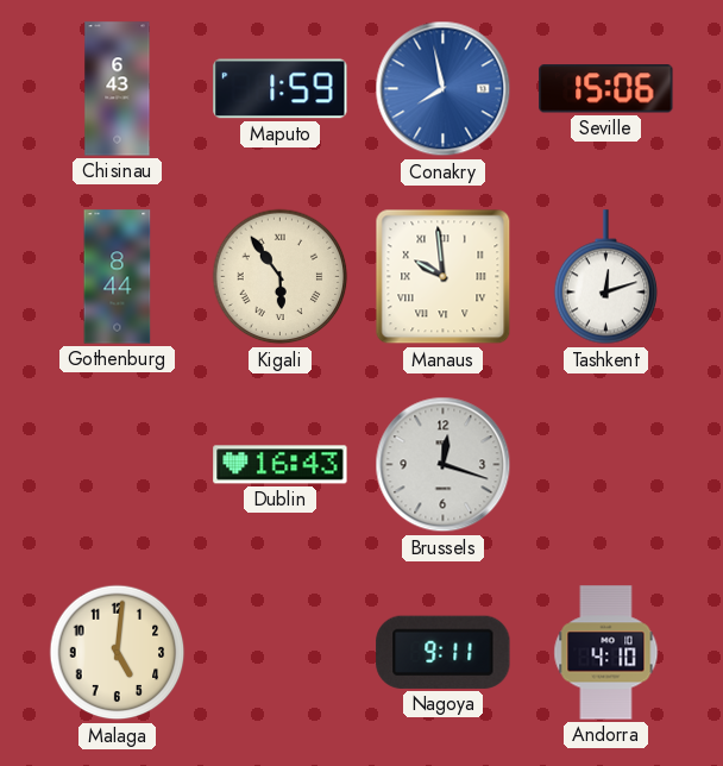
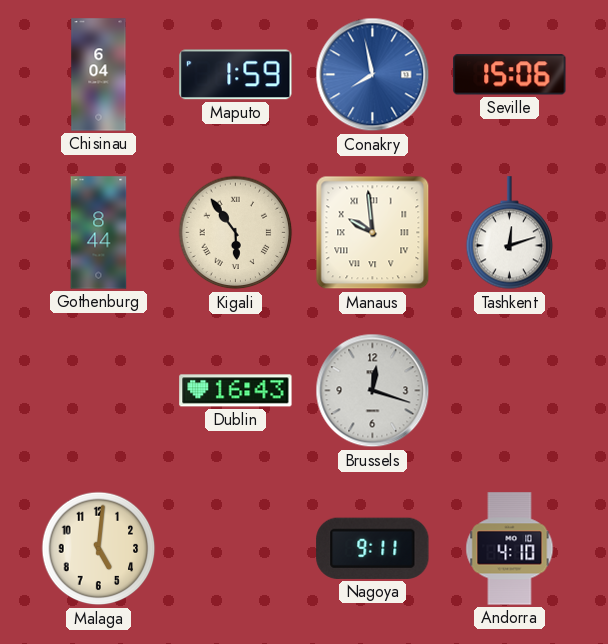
Chisinau: 6:43 -> 6:04 (99, 75)
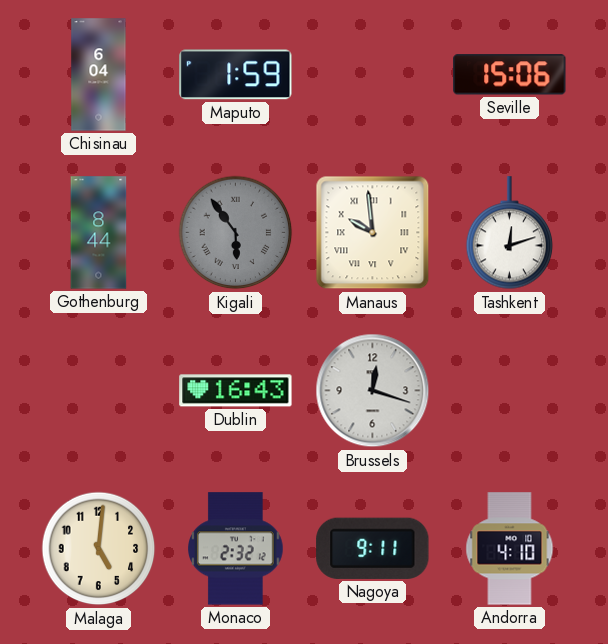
Conakry: 7:58 -> none (373, 75)
Kigali dial: cream -> grey (236, 233)
Monaco: none -> 2:32 (236, 549)
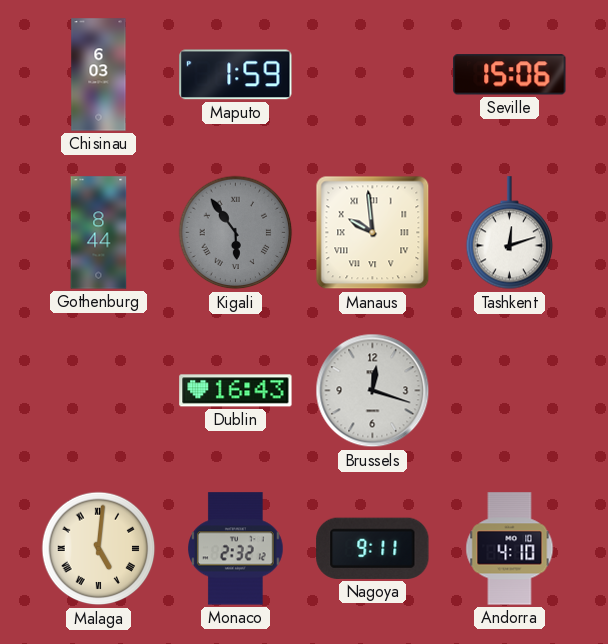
Chisinau: 6:04 -> 6:03 (99, 75)
Malaga numerals: Arabic -> Roman (99, 549)
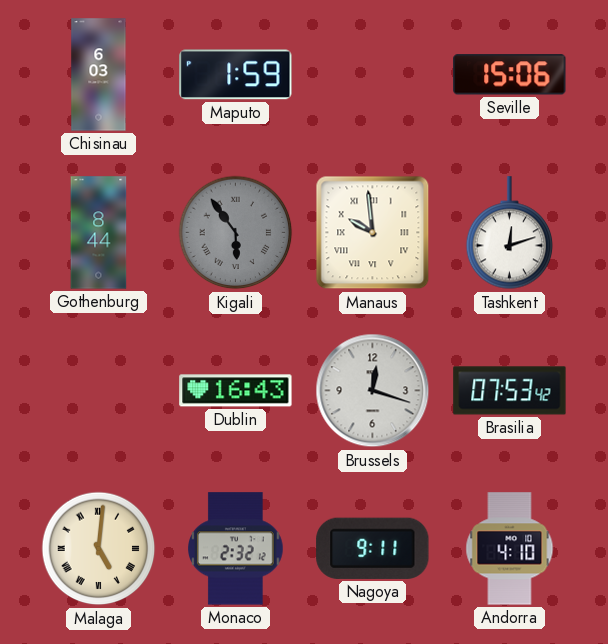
Brasilia: none -> 07:53 (510, 391)
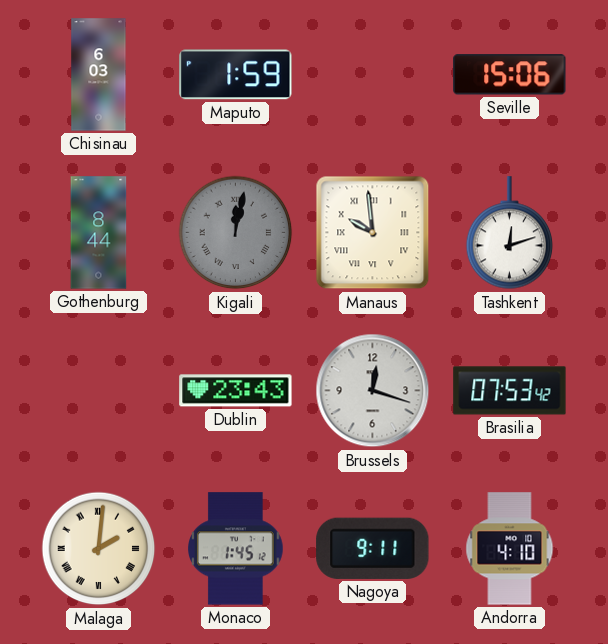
Kigali: 5:54 -> 12:02 (236, 233)
Dublin: 16:43 -> 23:43 (236, 391)
Malaga: 5:01 -> 2:01 (99, 549)
Monaco: 2:32 -> 1:45 (236, 549)
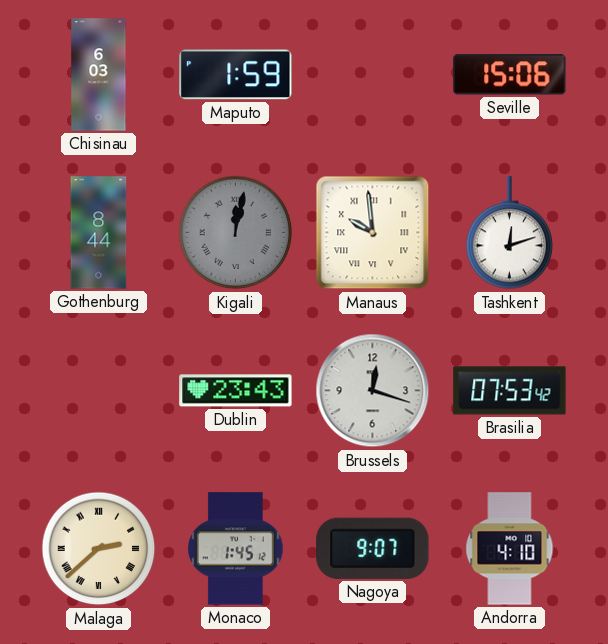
Malaga: 2:01 -> 2:38 (99, 549)
Nagoya: 9:11 -> 9:07 (373, 548)
